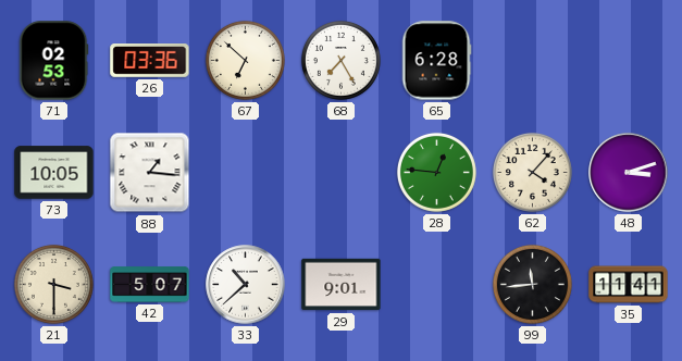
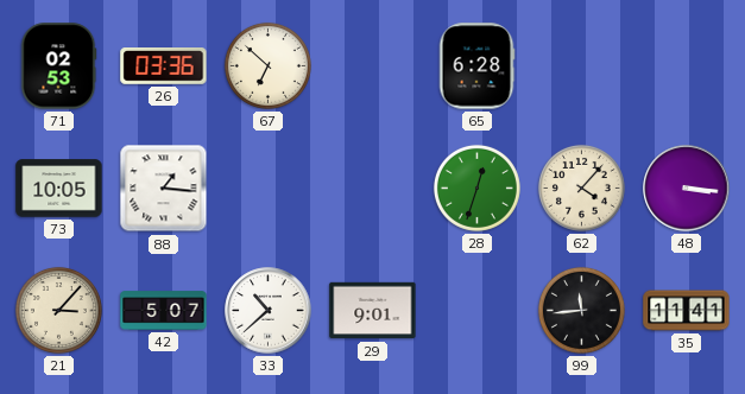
68: 7:25 -> none (340, 60)
28: 12:46 -> 12:33 (476, 188)
48: 3:12 -> 3:16 (687, 189)
21: 3:30 -> 3:07 (58, 310)
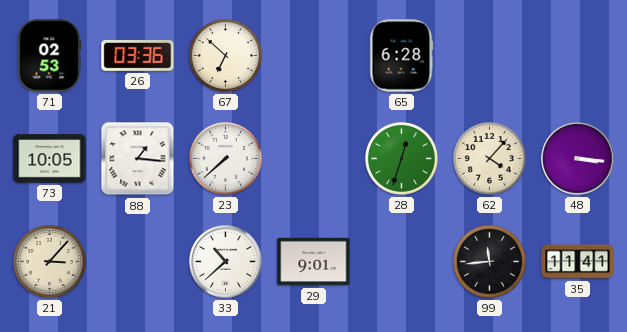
23: none -> 7:38 (225, 158)
42: 5:07 -> none (164, 311)
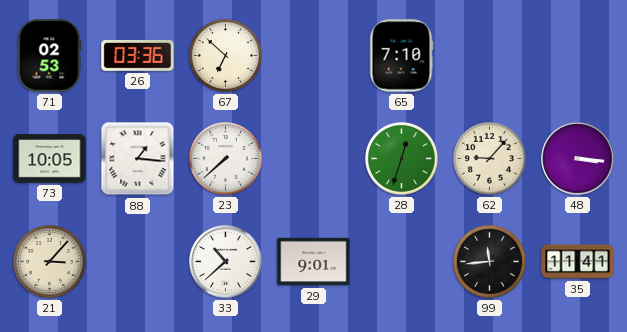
65: 6:28 -> 7:10 (401, 56)
62: 4:07 -> 9:07 (489, 158)
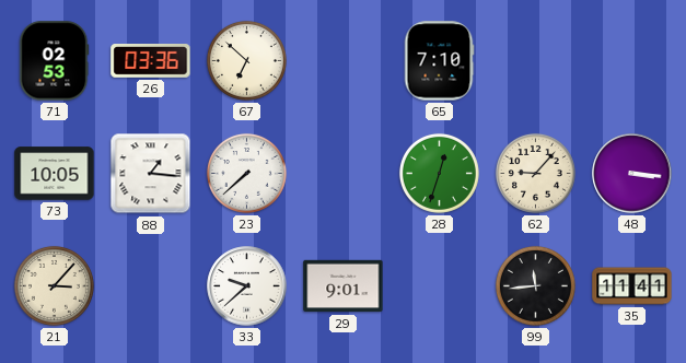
33: 10:38 -> 9:38 (247, 286)
